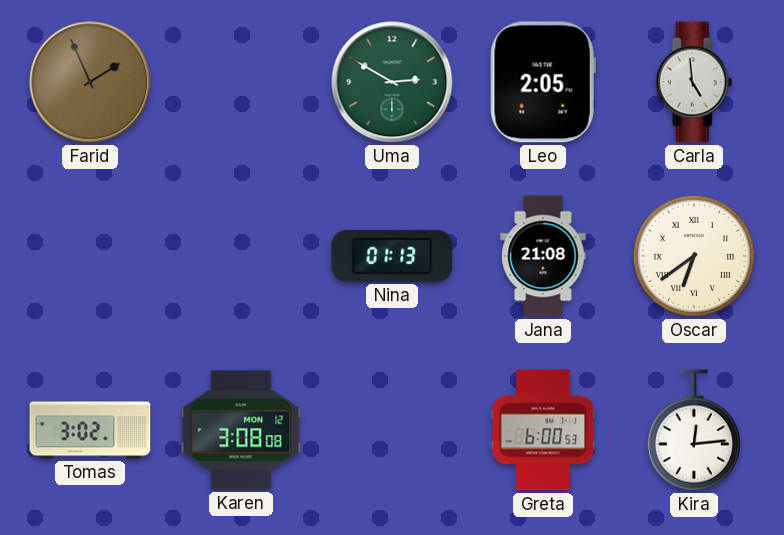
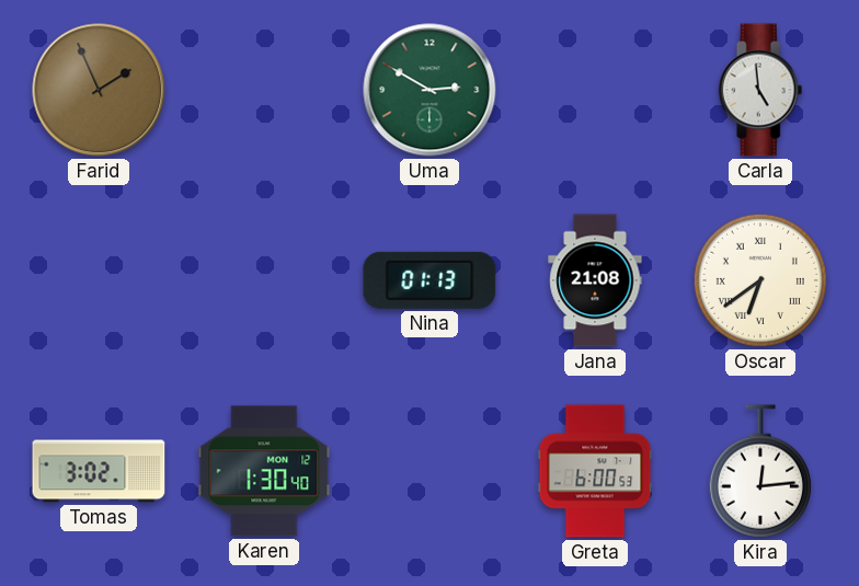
Leo: 2:05 -> none (543, 82)
Karen: 3:08 -> 1:30 (264, 471)
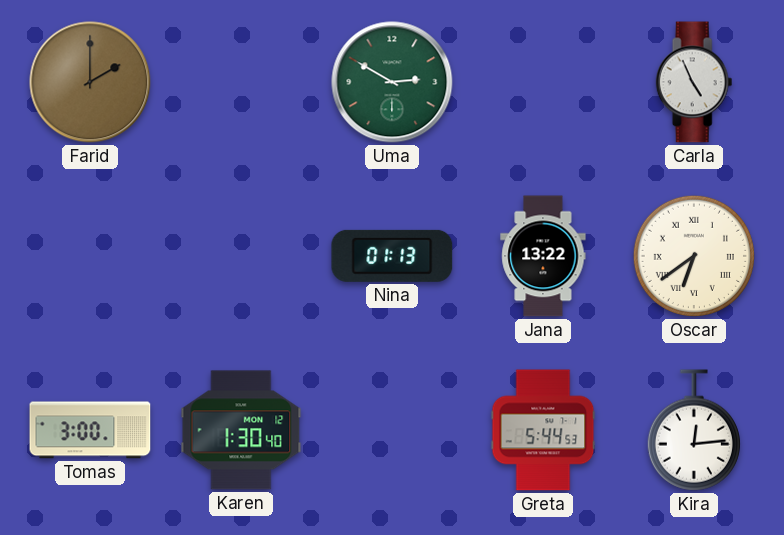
Farid: 1:56 -> 2:00 (90, 82)
Carla: 4:59 -> 4:56 (694, 82)
Jana: 21:08 -> 13:22 (543, 256)
Tomas: 3:02 -> 3:00 (90, 430)
Greta: 6:00 -> 5:44 (543, 430)
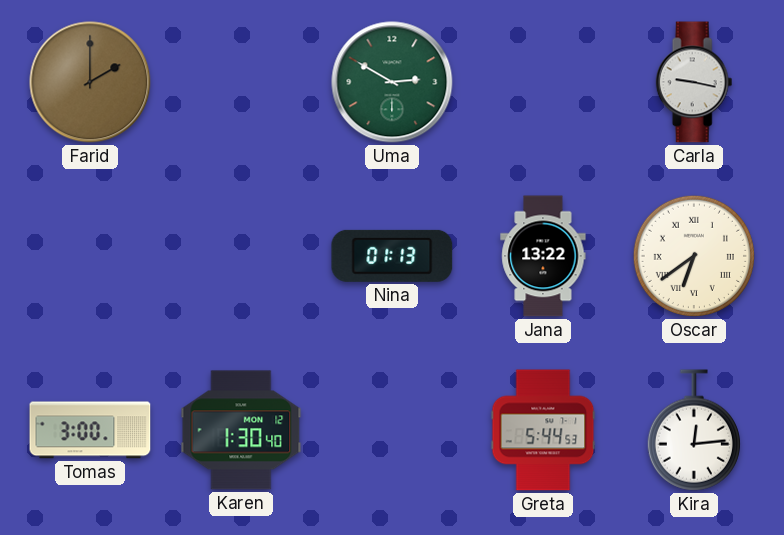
Carla: 4:56 -> 9:17 (694, 82)
